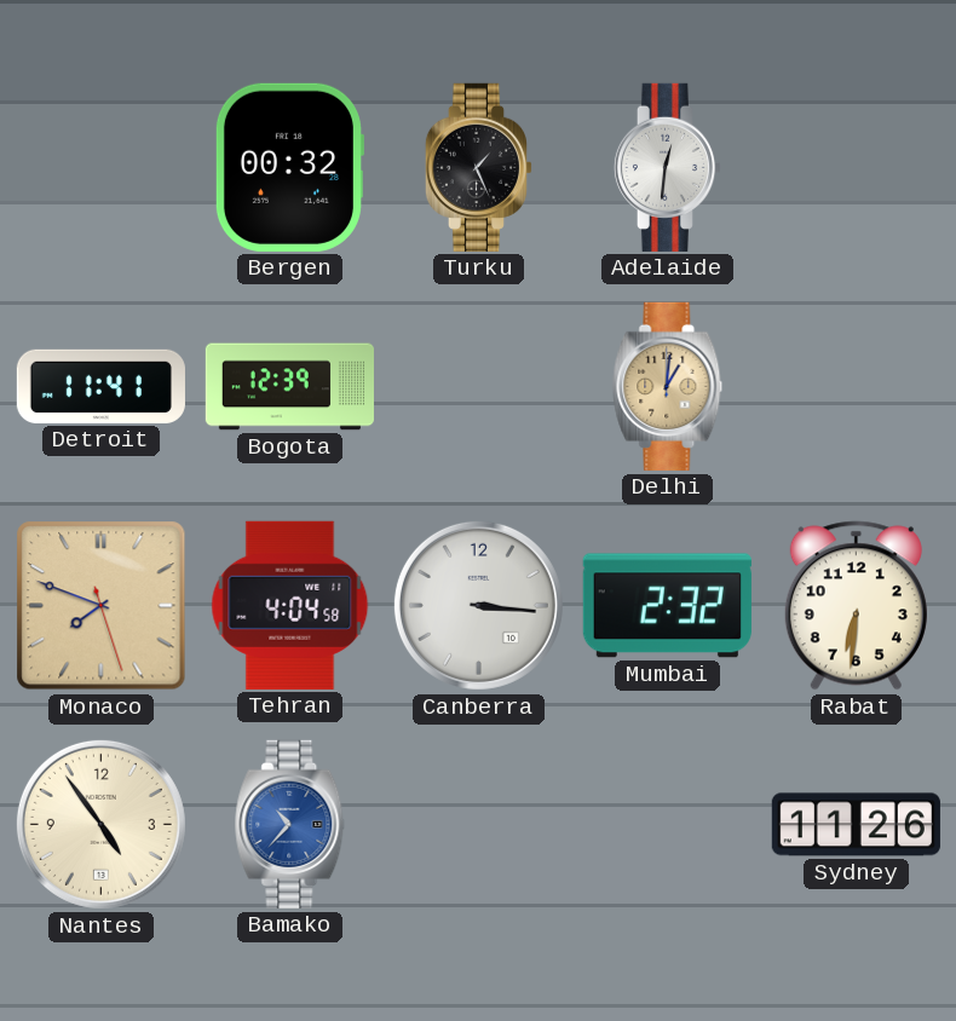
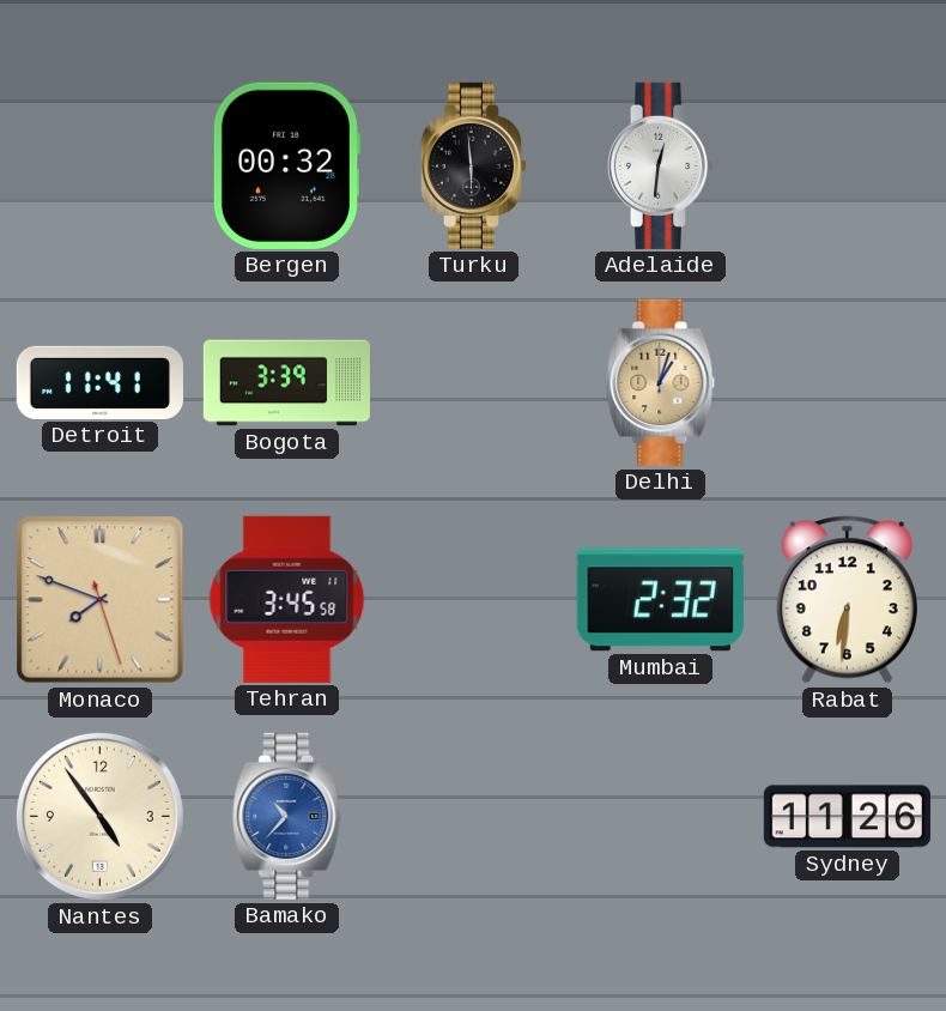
Turku: 1:26 -> 5:59 (473, 165)
Bogota: 12:39 -> 3:39 (286, 383)
Delhi: 1:01 -> 1:03 (661, 382)
Tehran: 4:04 -> 3:45 (287, 599)
Canberra: 3:16 -> none (478, 605)
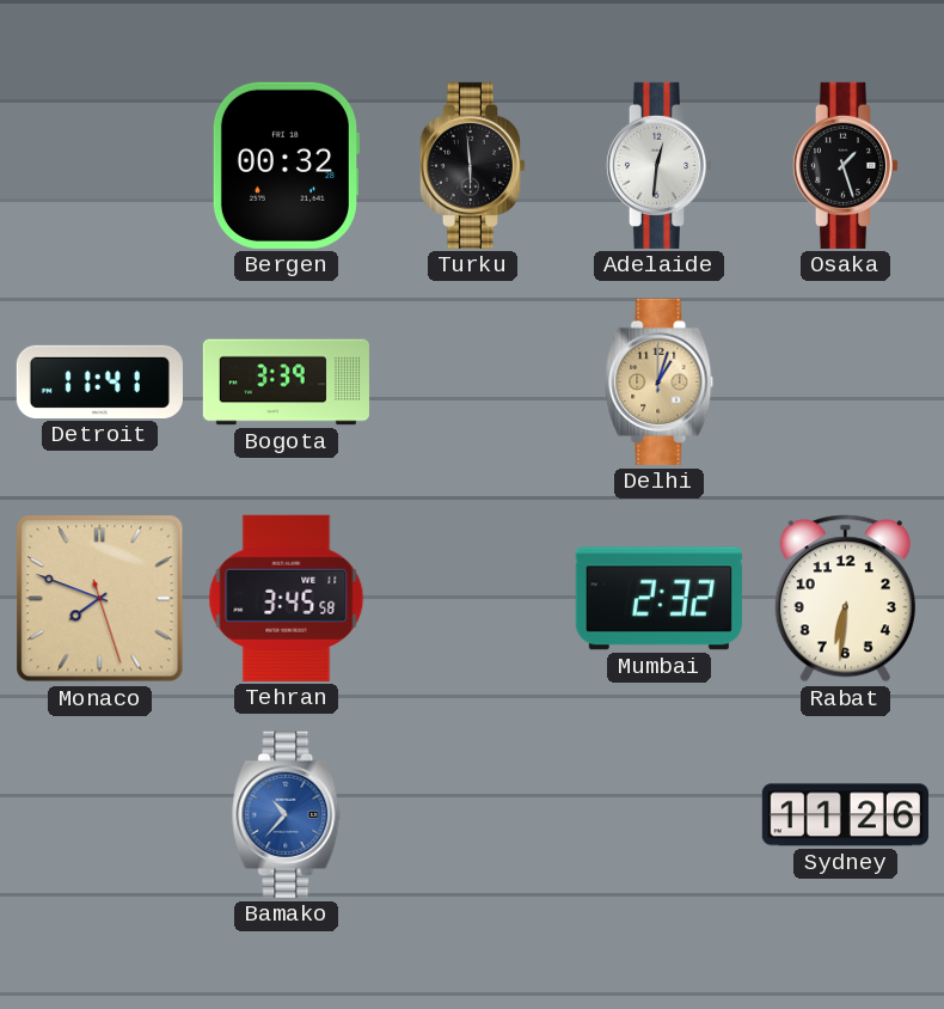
Osaka: none -> 1:27 (845, 165)
Nantes: 4:54 -> none (99, 816)
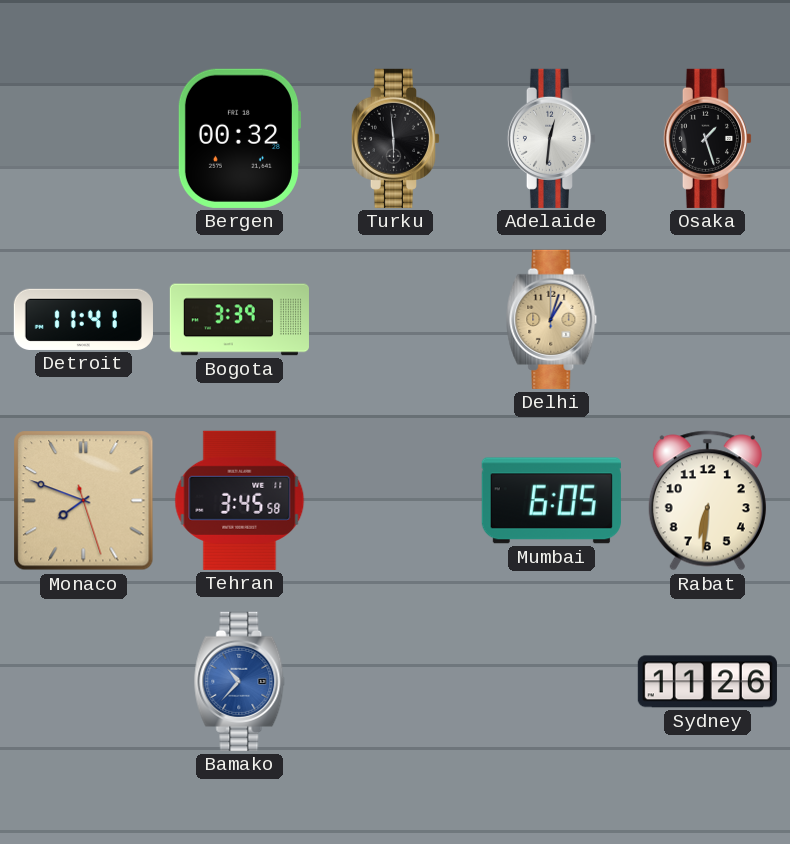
Mumbai: 2:32 -> 6:05 (551, 501)
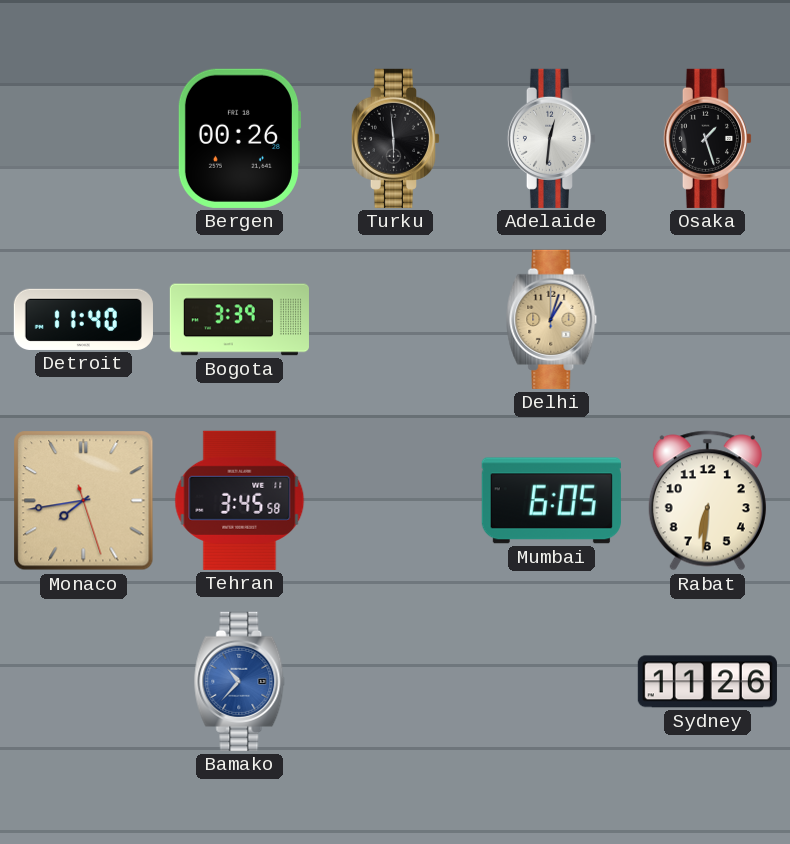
Bergen: 00:32 -> 00:26 (238, 138)
Detroit: 11:41 -> 11:40 (83, 319)
Monaco: 7:48 -> 7:43 (84, 501)
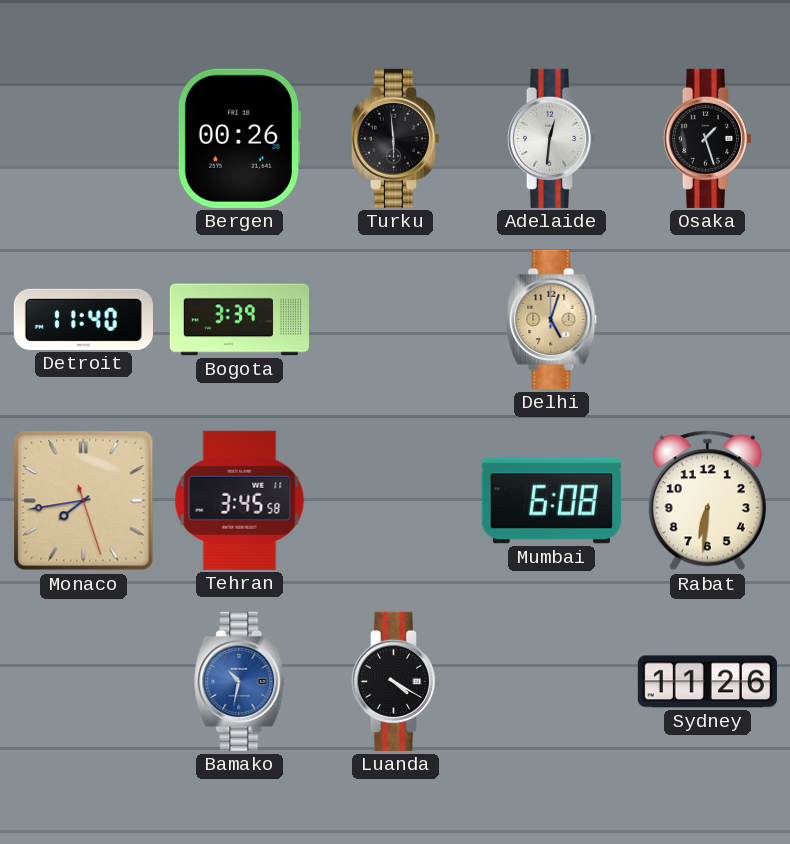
Delhi: 1:03 -> 5:03 (552, 319)
Mumbai: 6:05 -> 6:08 (551, 501)
Bamako: 10:37 -> 10:32 (240, 681)
Luanda: none -> 4:20 (395, 681)
